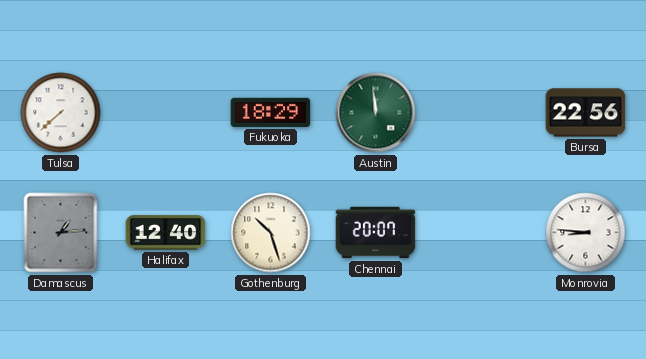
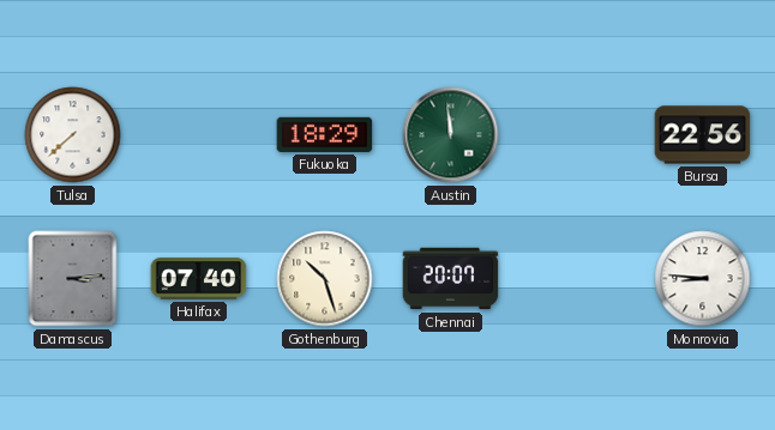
Damascus: 1:14 -> 3:14 (73, 279)
Halifax: 12:40 -> 07:40 (199, 279)
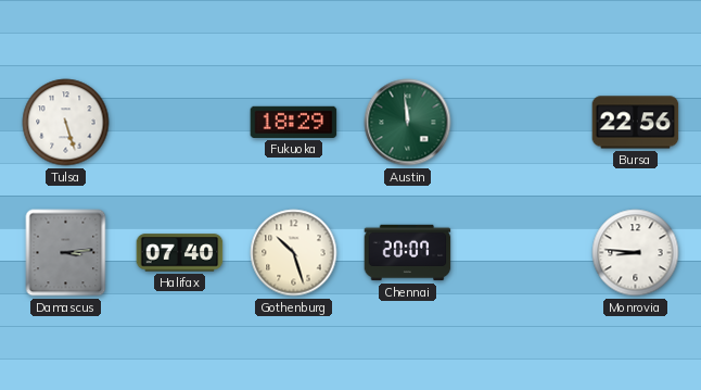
Tulsa: 7:38 -> 5:27 (66, 123)
